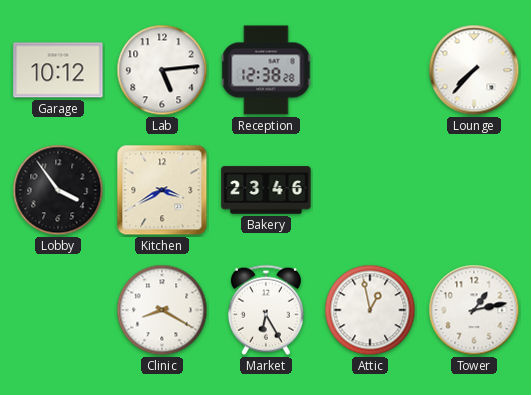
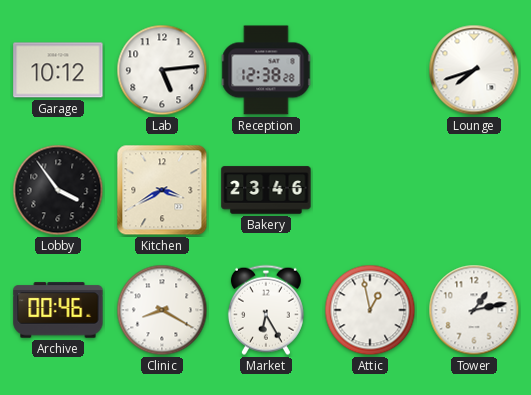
Lounge: 7:37 -> 7:42 (474, 70)
Archive: none -> 00:46 (58, 310)
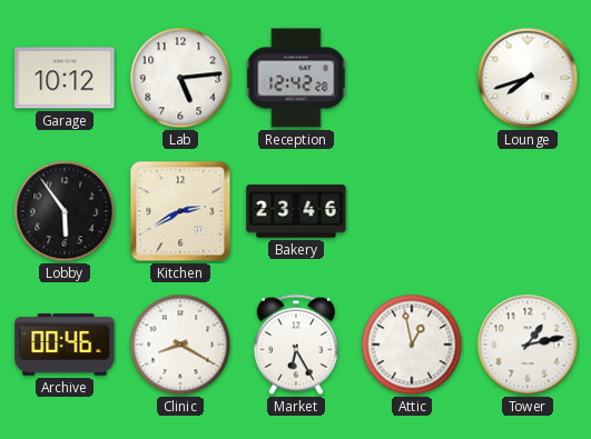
Reception: 12:38 -> 12:42 (296, 78)
Lobby: 3:54 -> 5:54 (65, 211)
Kitchen: 3:40 -> 2:40 (180, 211)
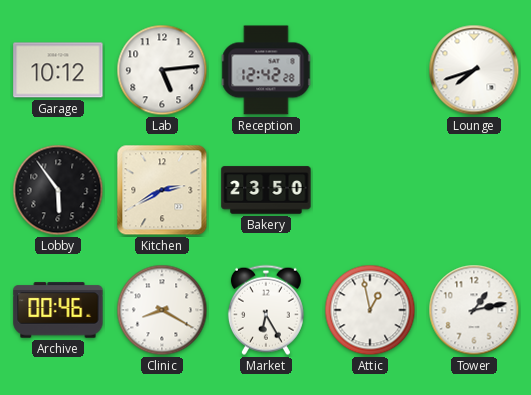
Bakery: 23:46 -> 23:50 (266, 190)
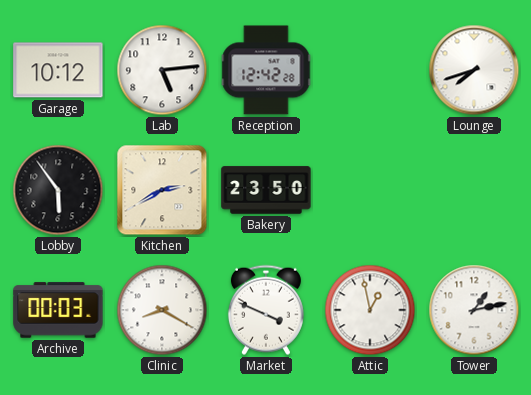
Archive: 00:46 -> 00:03 (58, 310)
Market: 6:25 -> 3:49 (266, 310)
